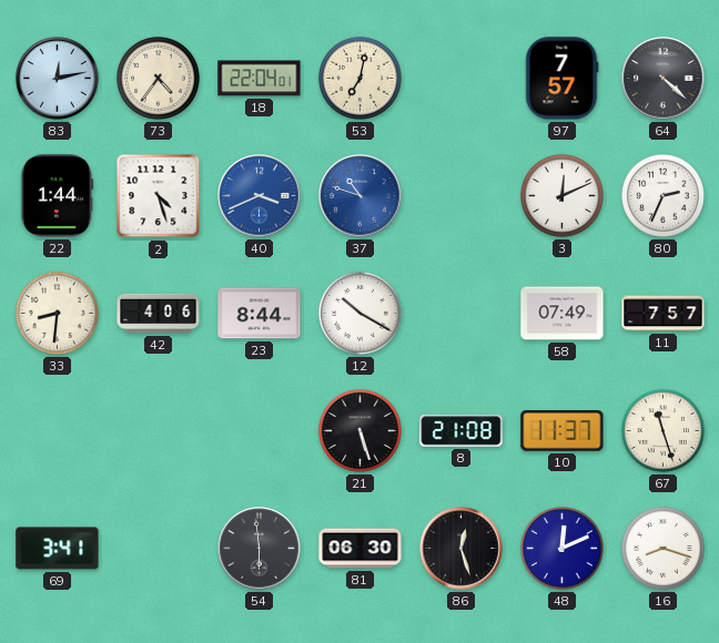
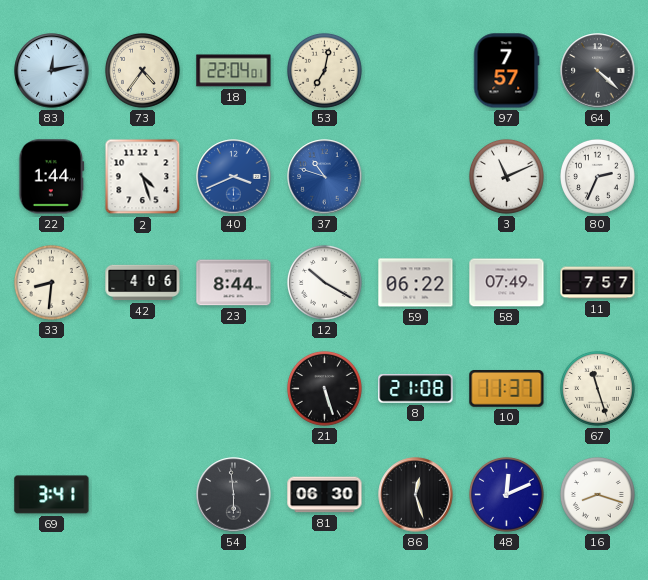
3: 12:11 -> 11:11 (506, 176)
59: none -> 06:22 (416, 283)
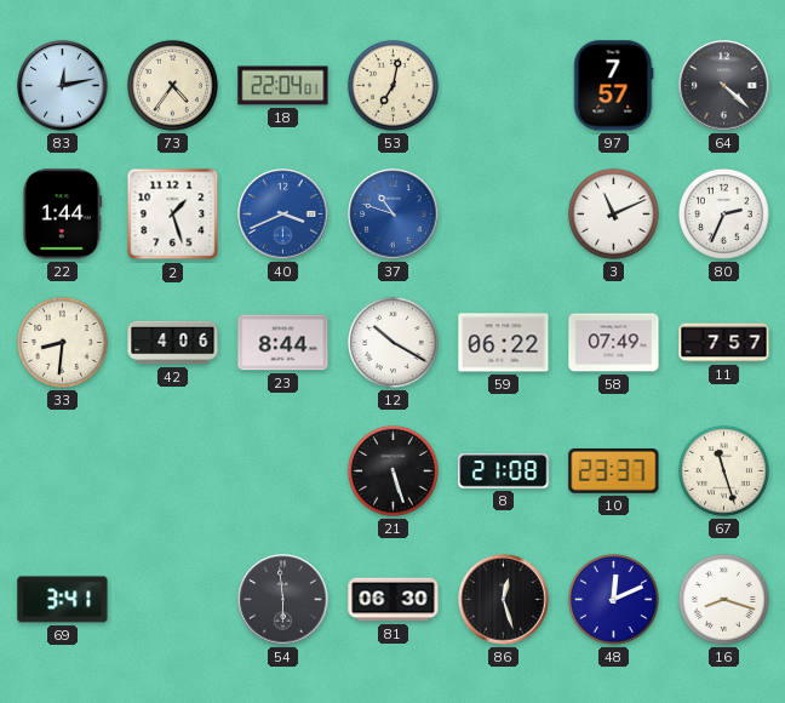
2: 4:27 -> 1:27 (173, 215)
10: 11:37 -> 23:37 (614, 471)
